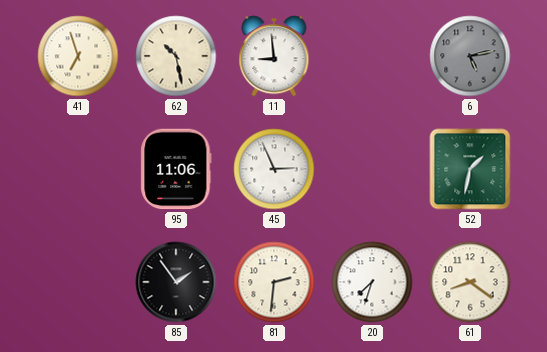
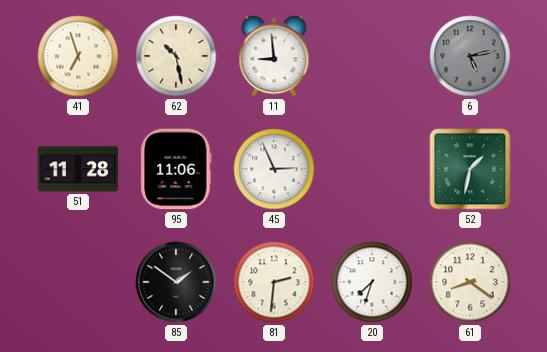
51: none -> 11:28 (78, 169)
85: 1:54 -> 1:51 (176, 282)
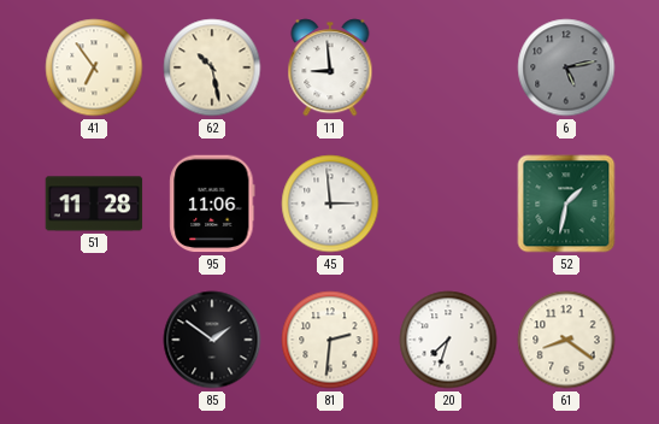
41: 6:57 -> 6:54 (94, 67)
45: 2:56 -> 2:59 (330, 204)
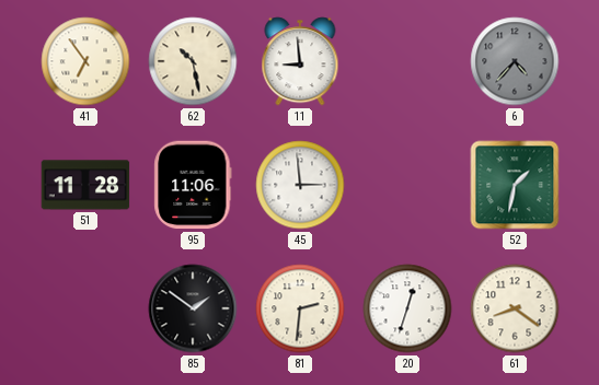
6: 5:13 -> 4:37 (515, 61)
20: 7:33 -> 12:33 (407, 308)
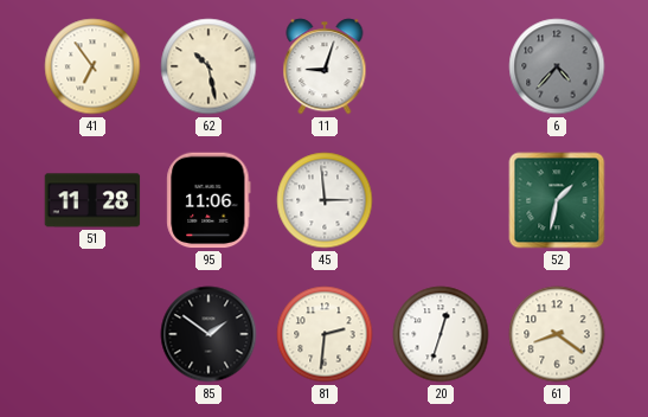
11: 8:59 -> 9:03 (325, 66)
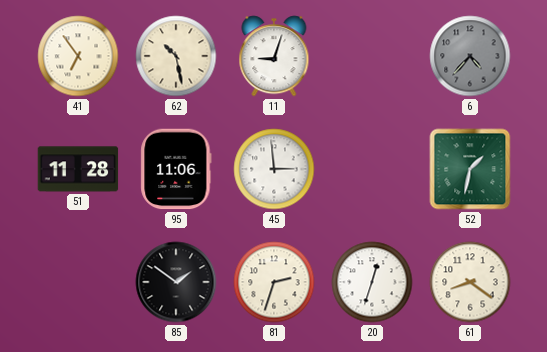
81: 2:31 -> 2:33 (274, 282)
